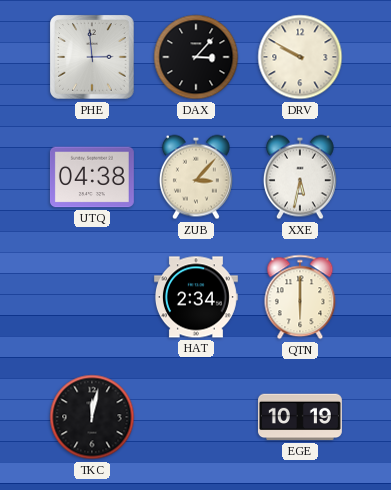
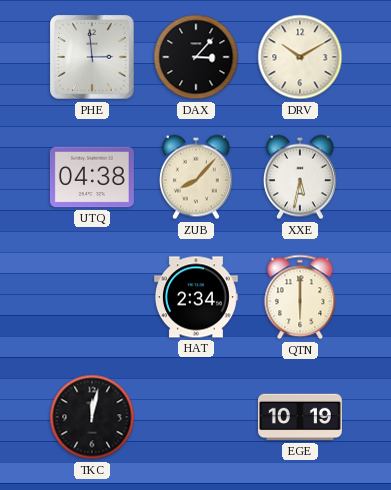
DRV: 9:50 -> 10:10 (300, 57)
ZUB: 3:07 -> 8:07 (196, 177)
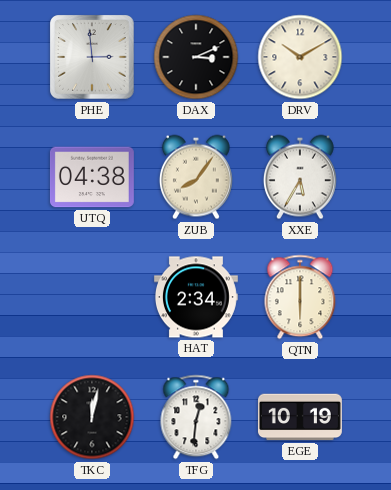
DAX: 3:07 -> 3:11 (196, 57)
ZUB: 8:07 -> 8:06 (196, 177)
XXE: 5:32 -> 5:35 (300, 177)
TFG: none -> 12:31 (196, 417)
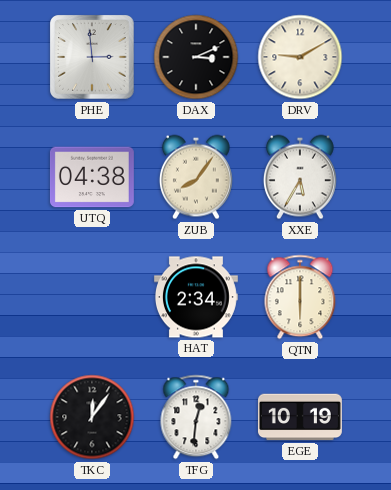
DRV: 10:10 -> 9:10 (300, 57)
TKC: 12:02 -> 12:06 (92, 417)
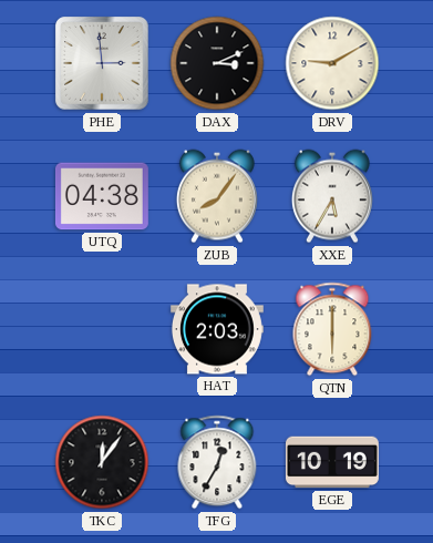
HAT: 2:34 -> 2:03 (217, 329)
TFG: 12:31 -> 12:35 (217, 462)
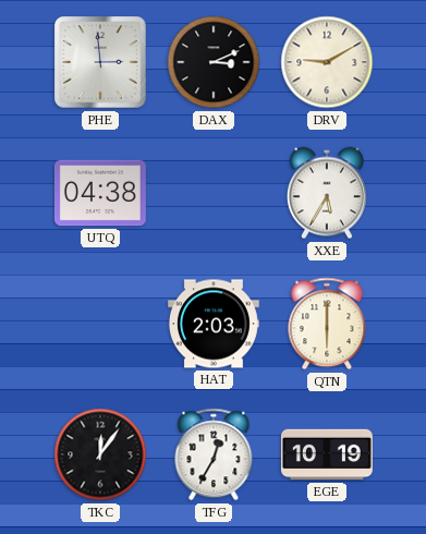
ZUB: 8:06 -> none (217, 196)
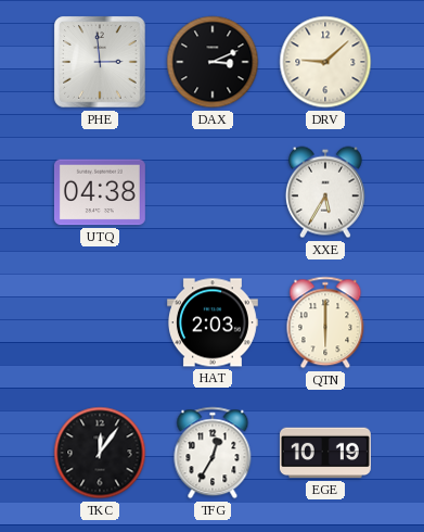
DRV: 9:10 -> 9:08 (325, 62)
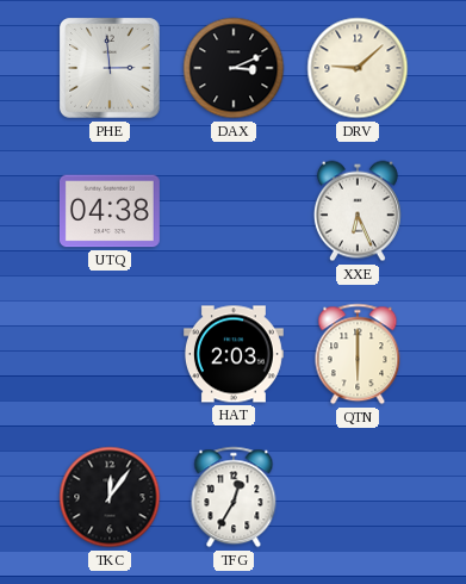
XXE: 5:35 -> 6:26 (358, 211)
EGE: 10:19 -> none (325, 453)
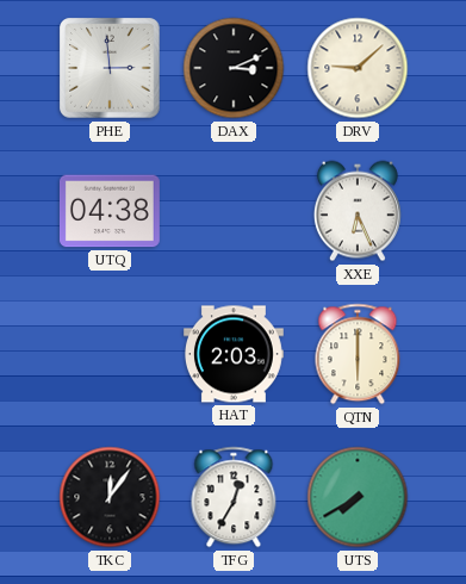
UTS: none -> 7:40 (358, 497)
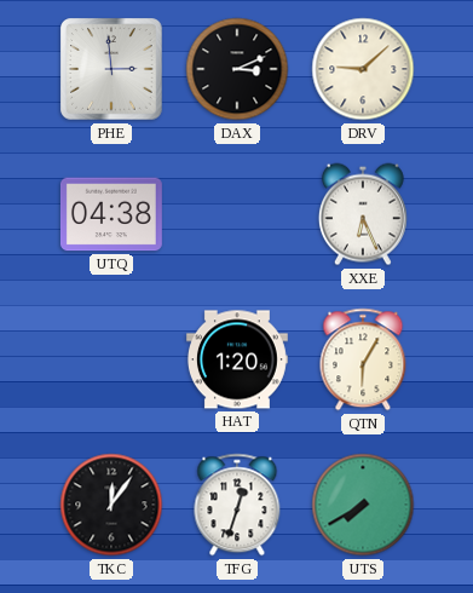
HAT: 2:03 -> 1:20 (237, 359)
QTN: 6:00 -> 6:05 (363, 359)
TFG: 12:35 -> 12:33 (237, 505)
